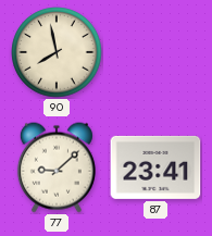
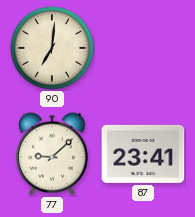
90: 7:58 -> 7:01 (52, 48)
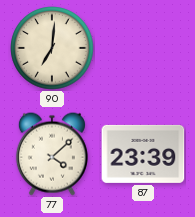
77: 9:08 -> 4:08 (52, 154)
87: 23:41 -> 23:39 (143, 154)
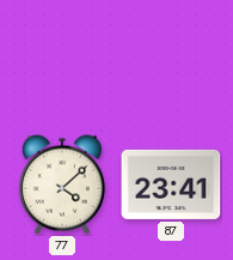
90: 7:01 -> none (52, 48)
87: 23:39 -> 23:41 (171, 185)
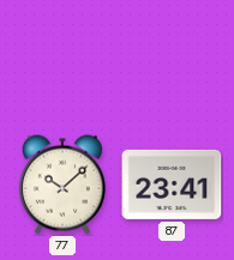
77: 4:08 -> 10:08 (62, 185)
